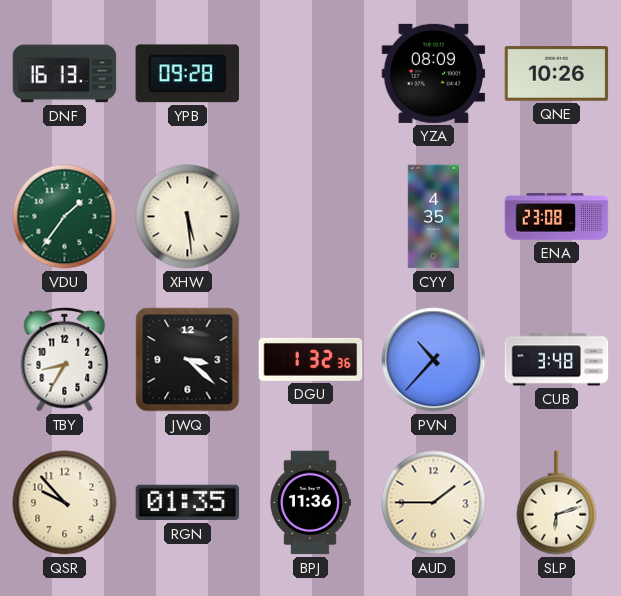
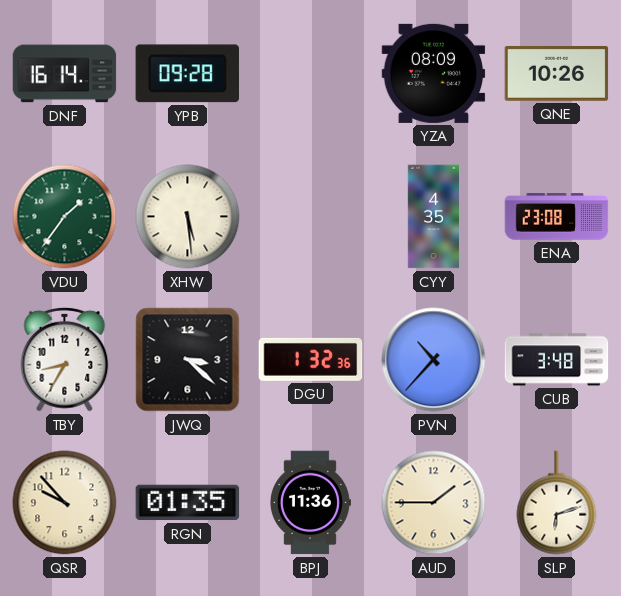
DNF: 16:13 -> 16:14 (65, 74)
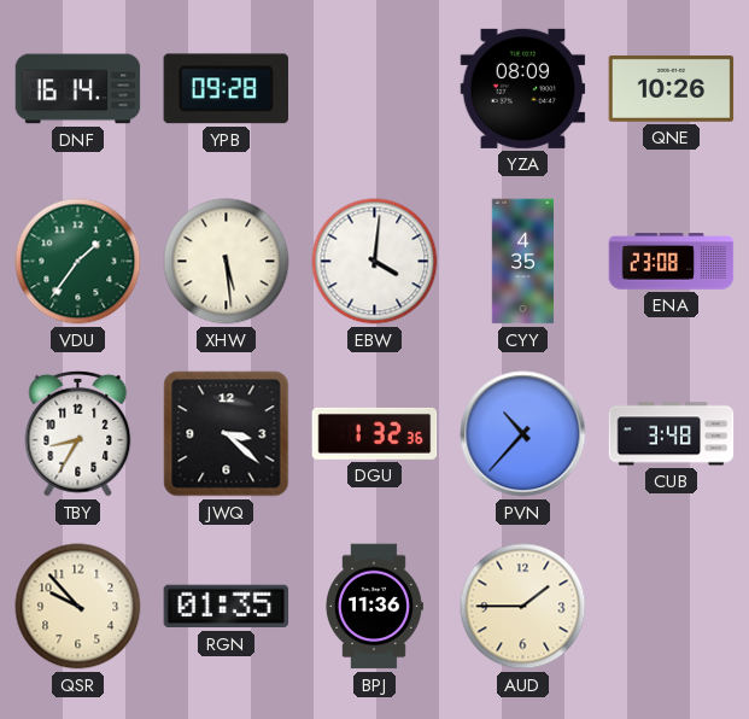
EBW: none -> 4:01 (375, 262)
SLP: 6:12 -> none (557, 503)
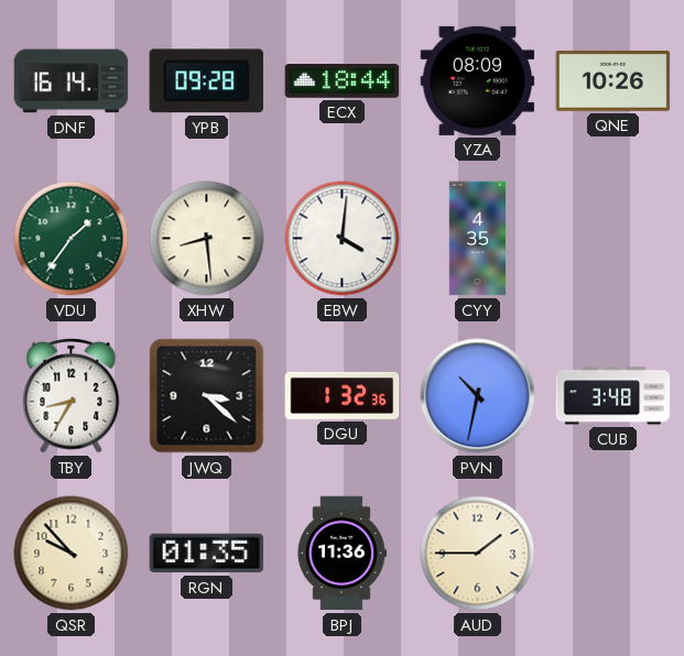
ECX: none -> 18:44 (343, 81)
XHW: 5:29 -> 8:29 (207, 239)
ENA: 23:08 -> none (672, 262)
PVN: 10:37 -> 10:32 (478, 396)
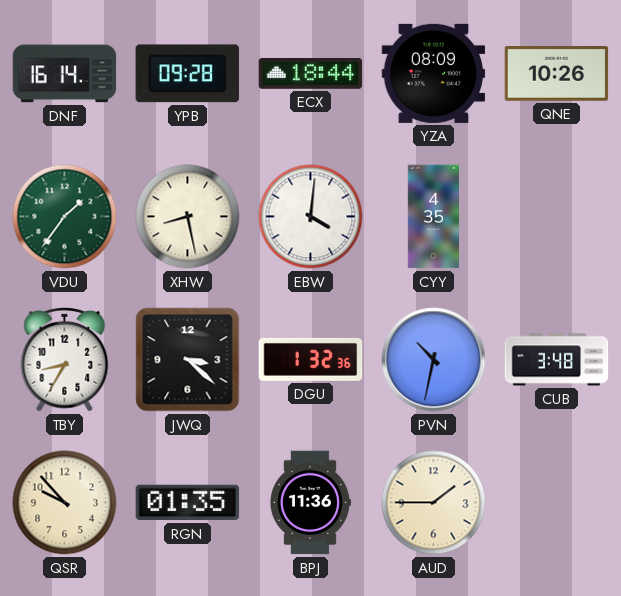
XHW: 8:29 -> 8:28 (188, 217)
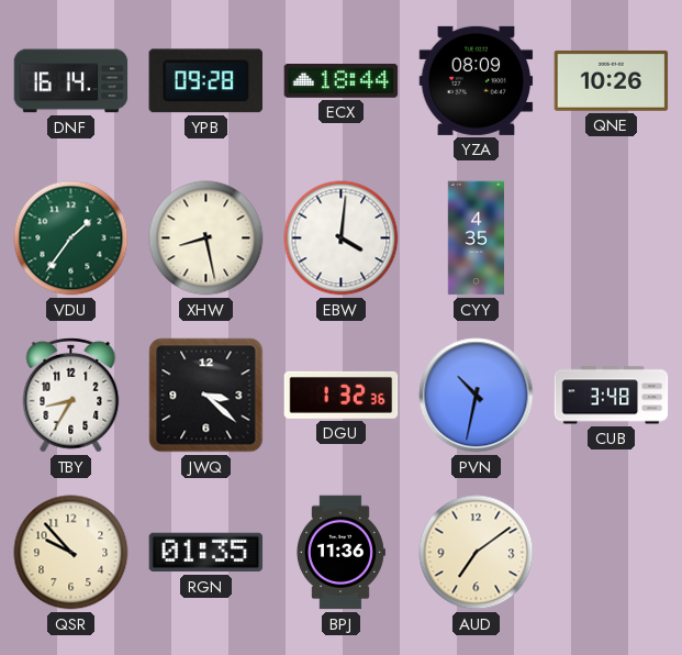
AUD: 1:45 -> 7:09 (477, 553)
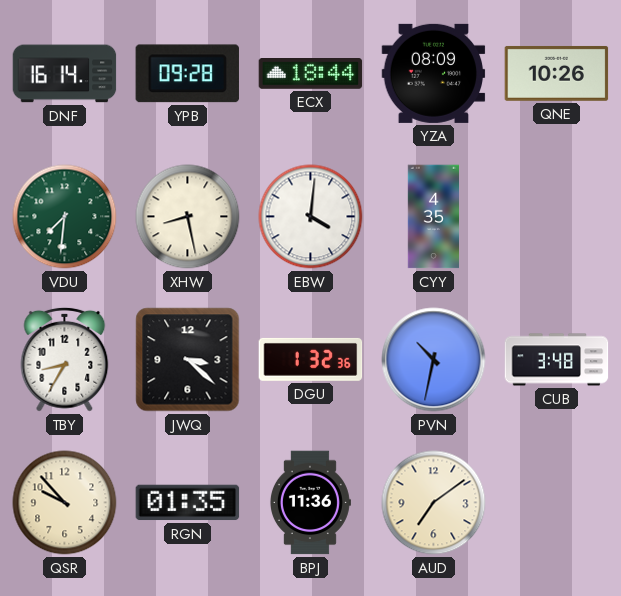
VDU: 1:36 -> 7:31 (65, 217)
